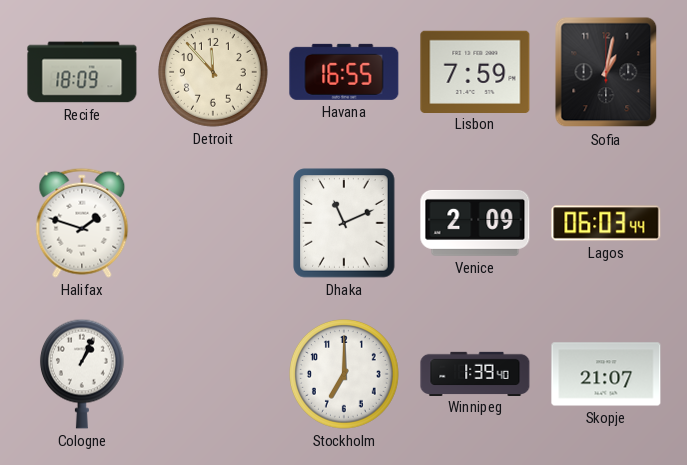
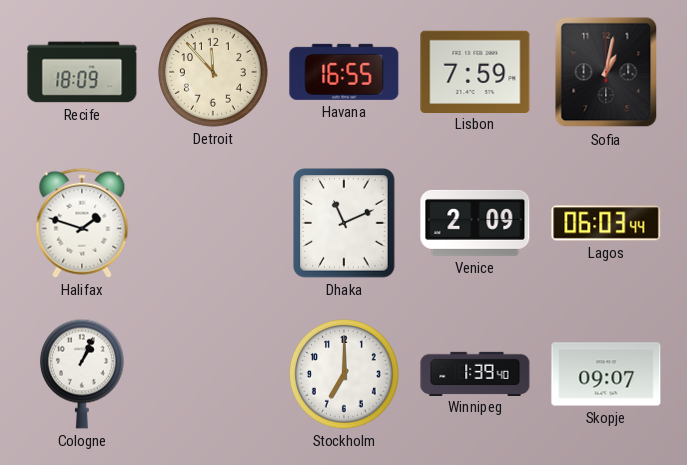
Skopje: 21:07 -> 09:07 (606, 374)
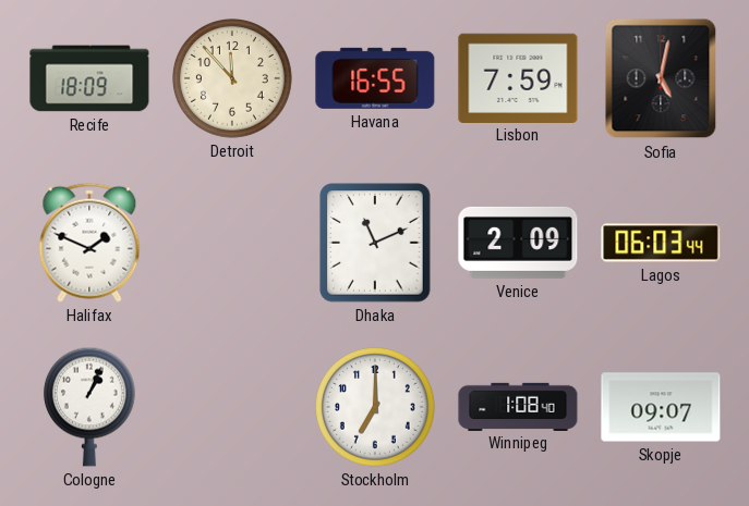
Sofia: 1:02 -> 5:02 (661, 78)
Halifax: 1:48 -> 1:49 (89, 243)
Winnipeg: 1:39 -> 1:08 (518, 406)
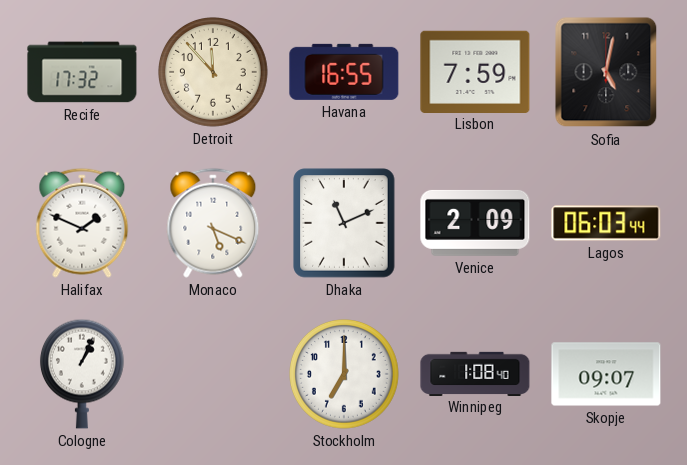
Recife: 18:09 -> 17:32 (82, 72)
Monaco: none -> 5:19 (213, 223)
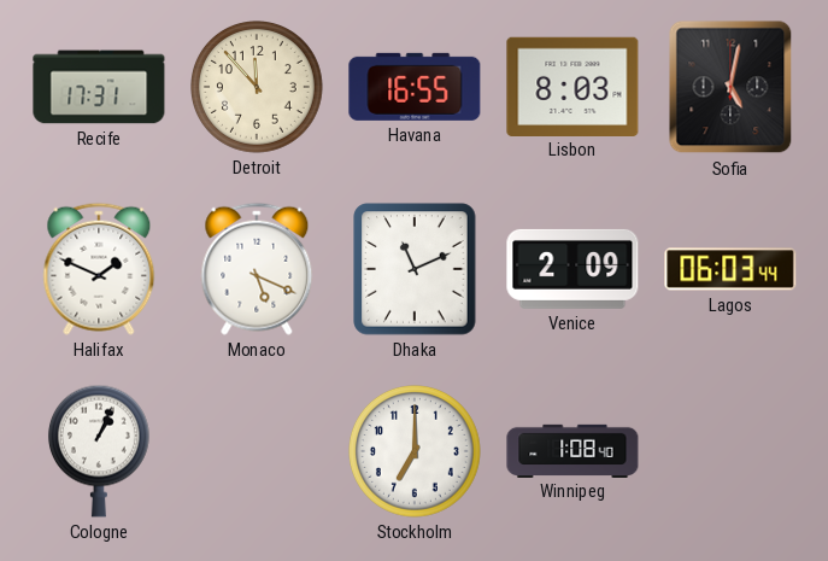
Recife: 17:32 -> 17:31 (99, 87)
Lisbon: 7:59 -> 8:03 (572, 86)
Skopje: 09:07 -> none (606, 374)
